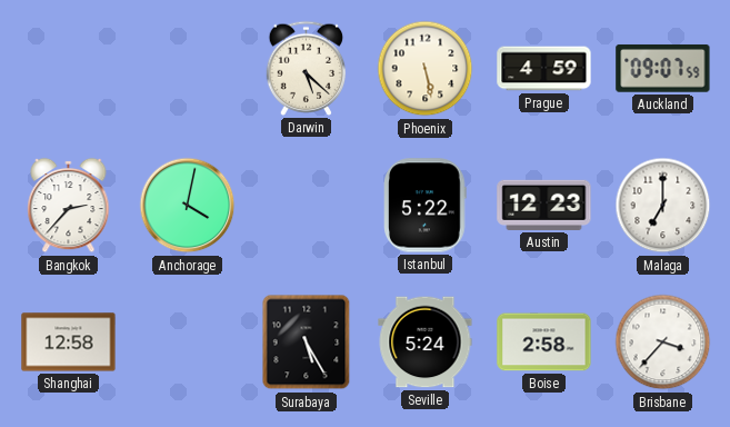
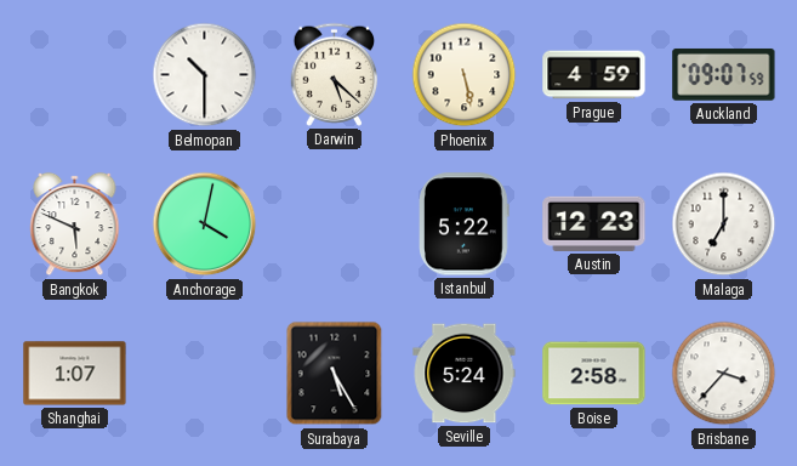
Belmopan: none -> 10:30 (205, 75)
Bangkok: 2:37 -> 5:49 (75, 225)
Shanghai: 12:58 -> 1:07 (75, 374)
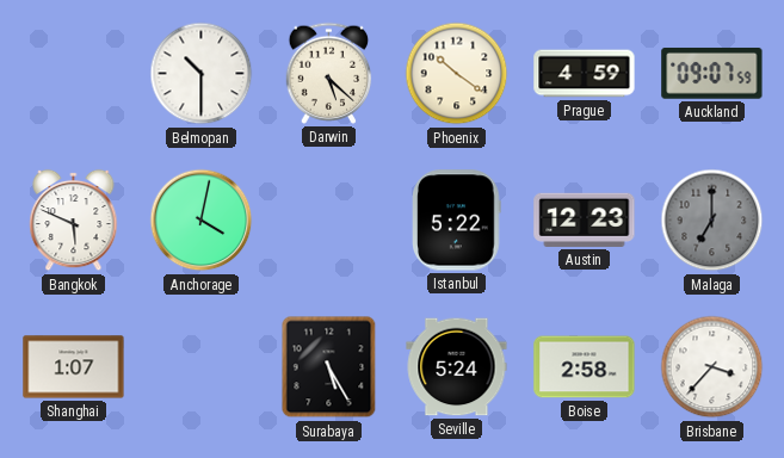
Phoenix: 5:28 -> 10:21 (457, 74)
Malaga dial: white -> grey (712, 221)
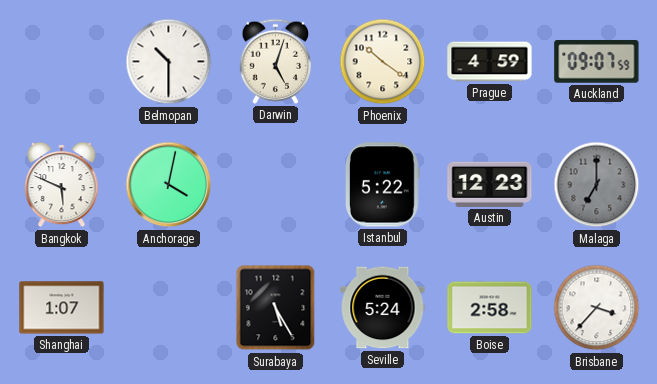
Darwin: 5:22 -> 5:03 (276, 61)
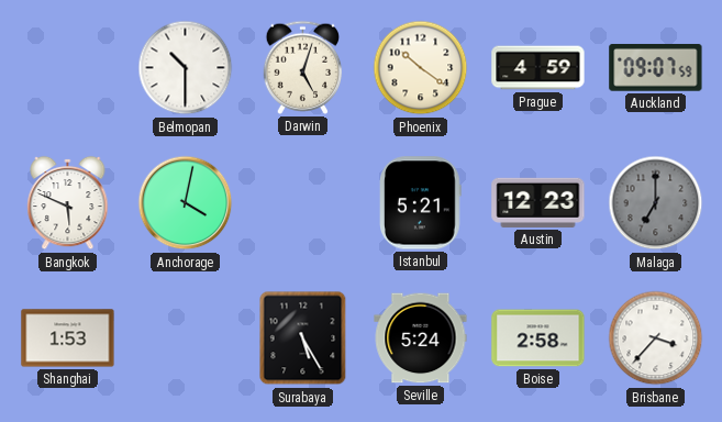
Istanbul: 5:22 -> 5:21 (421, 203)
Shanghai: 1:07 -> 1:53 (68, 338)
